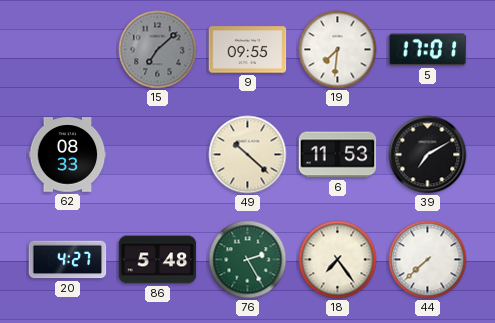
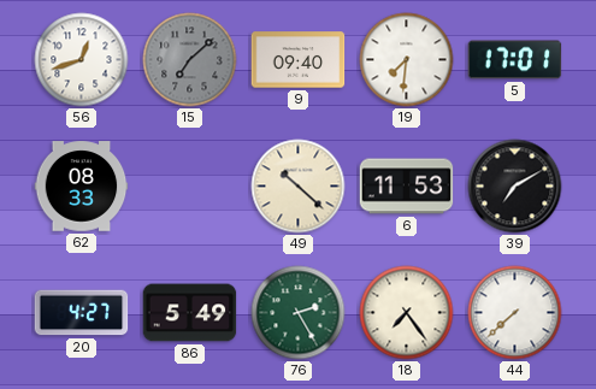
56: none -> 12:42 (82, 60)
9: 09:55 -> 09:40 (299, 60)
86: 5:48 -> 5:49 (190, 313)
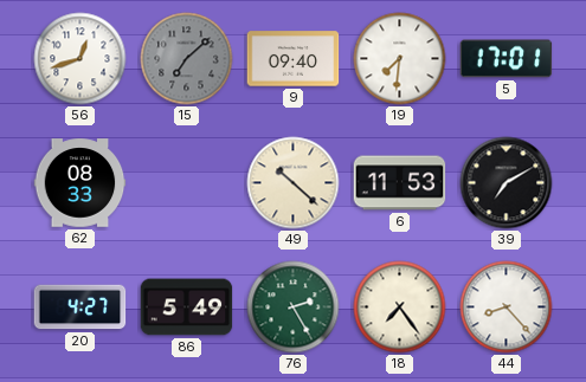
44: 7:38 -> 8:23 (507, 307)
